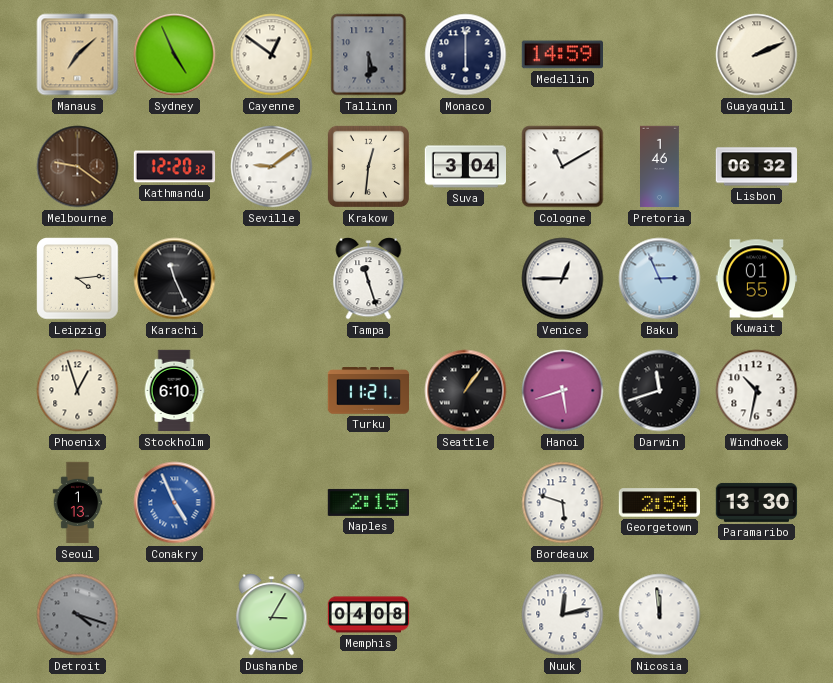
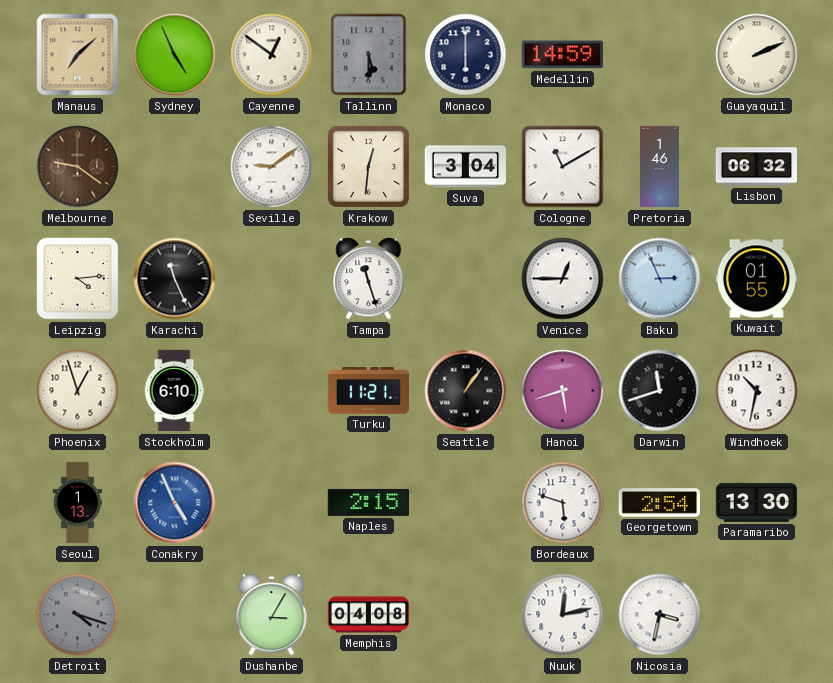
Kathmandu: 12:20 -> none (175, 167)
Nicosia: 11:59 -> 3:32 (660, 615)
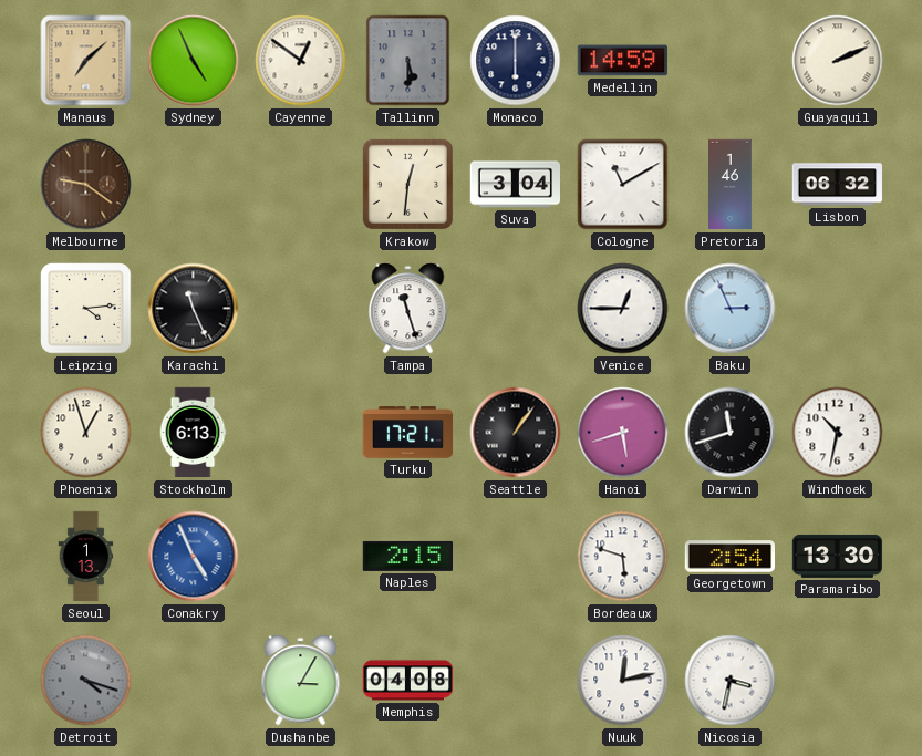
Seville: 9:09 -> none (272, 167)
Kuwait: 01:55 -> none (757, 279)
Stockholm: 6:10 -> 6:13 (193, 433)
Turku: 11:21 -> 17:21 (408, 433)
